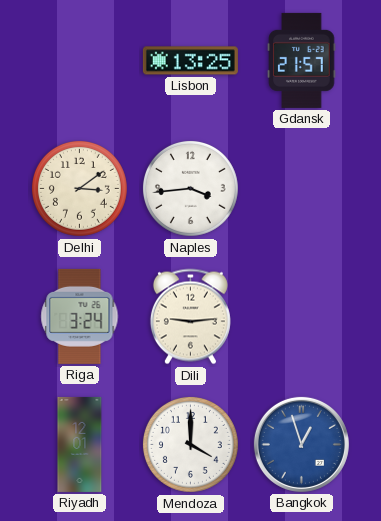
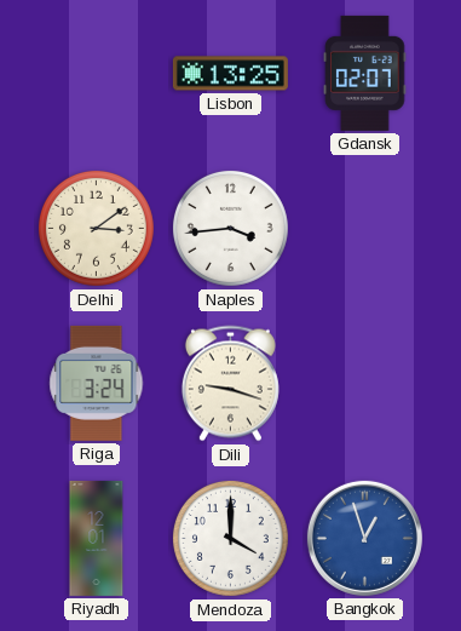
Gdansk: 21:57 -> 02:07 (365, 73)
Dili: 9:14 -> 9:18 (230, 384)
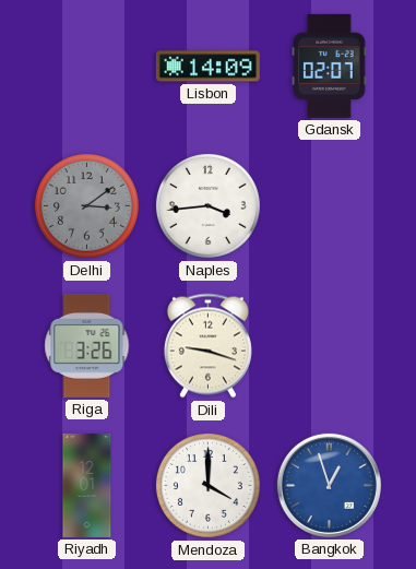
Lisbon: 13:25 -> 14:09 (207, 67)
Delhi dial: cream -> grey (86, 205)
Riga: 3:24 -> 3:26 (87, 345)
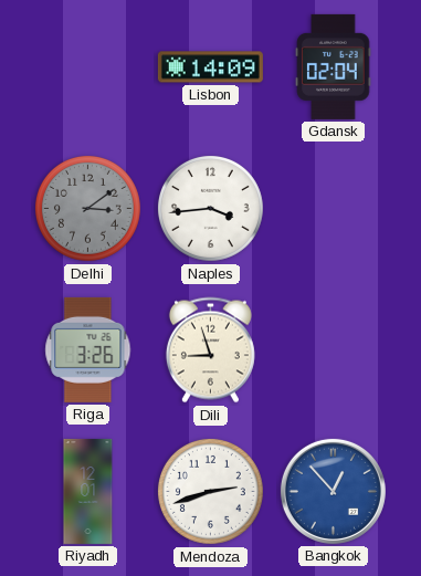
Gdansk: 02:07 -> 02:04 (334, 66)
Dili: 9:18 -> 8:57 (210, 350)
Mendoza: 4:00 -> 2:42 (210, 491)
Bangkok: 12:57 -> 12:53 (333, 491)
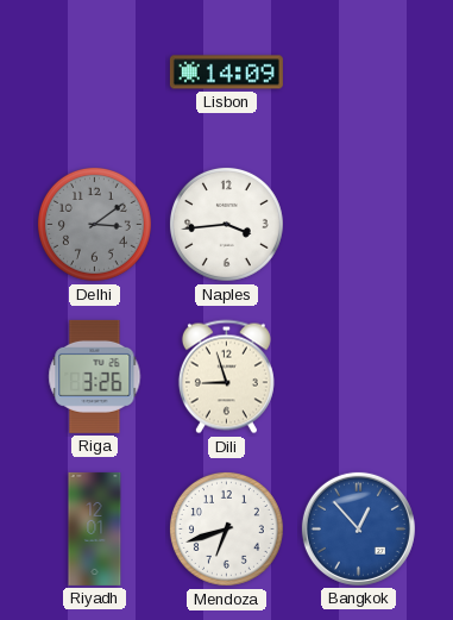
Gdansk: 02:04 -> none (334, 66)
Mendoza: 2:42 -> 6:42 (226, 528)
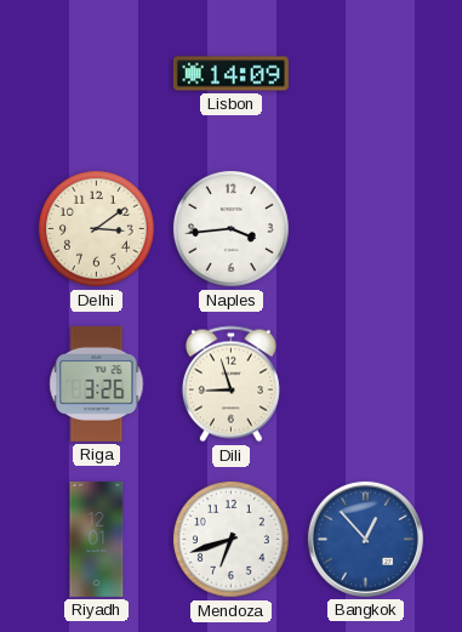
Delhi dial: grey -> cream (96, 228)
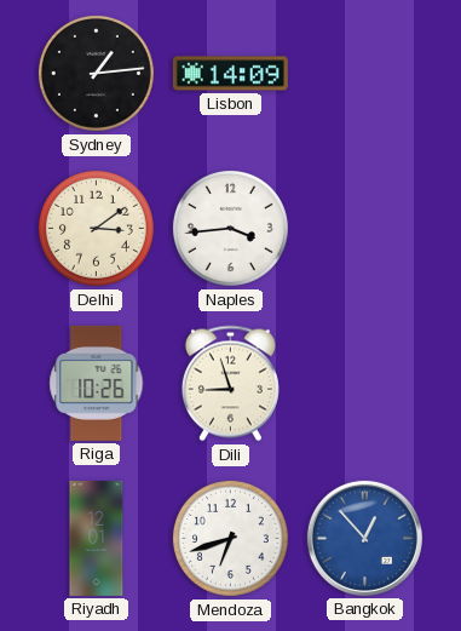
Sydney: none -> 1:14 (96, 73)
Riga: 3:26 -> 10:26 (97, 383)
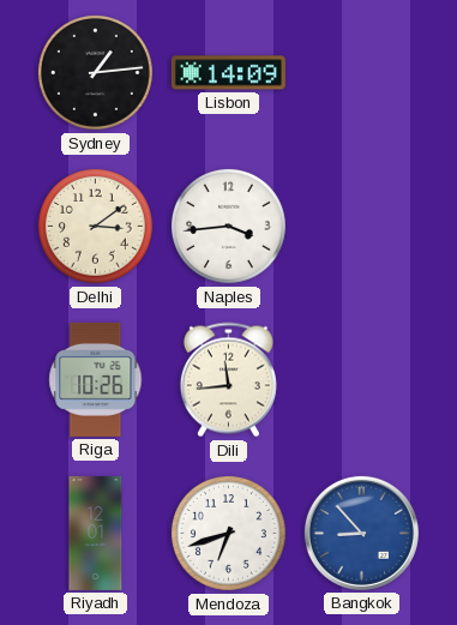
Dili: 8:57 -> 11:44 (228, 380)
Bangkok: 12:53 -> 8:53 (361, 533)
